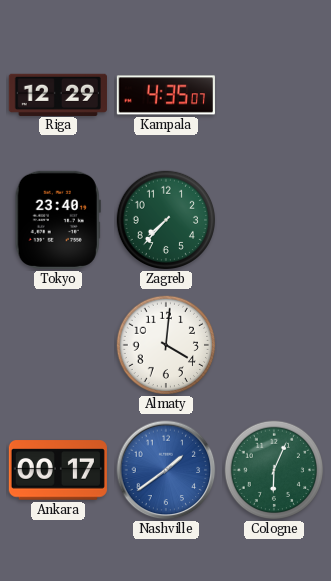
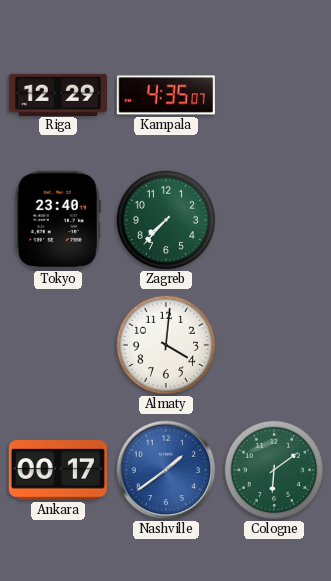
Cologne: 6:04 -> 6:09 (274, 470)
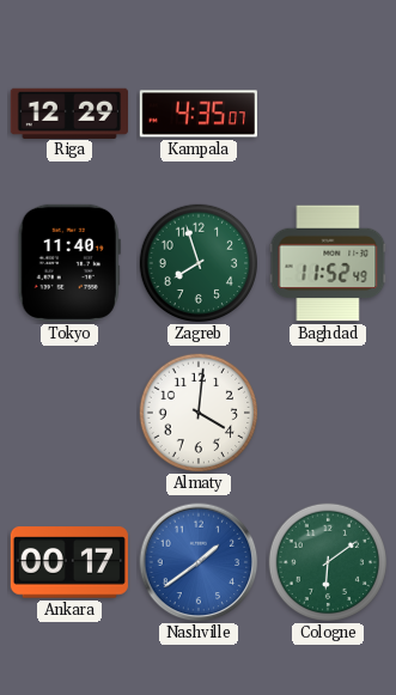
Tokyo: 23:40 -> 11:40 (69, 263)
Zagreb: 7:37 -> 7:57 (199, 263)
Baghdad: none -> 11:52 (328, 263)
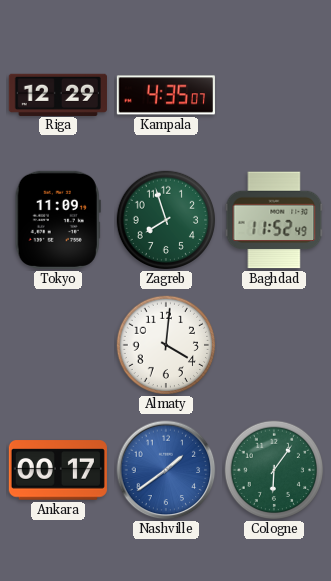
Tokyo: 11:40 -> 11:09 (58, 220)
Cologne: 6:09 -> 6:06 (274, 470)
